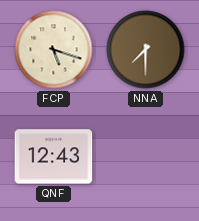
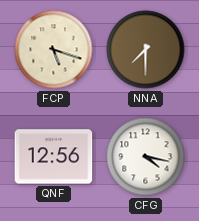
QNF: 12:43 -> 12:56 (54, 157)
CFG: none -> 4:17 (146, 157)
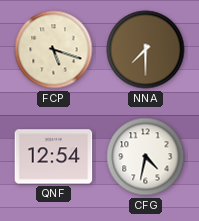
QNF: 12:56 -> 12:54 (54, 157)
CFG: 4:17 -> 4:32 (146, 157)
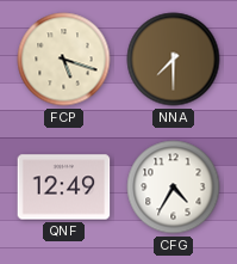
QNF: 12:54 -> 12:49 (64, 188)
CFG: 4:32 -> 4:35 (174, 188)
